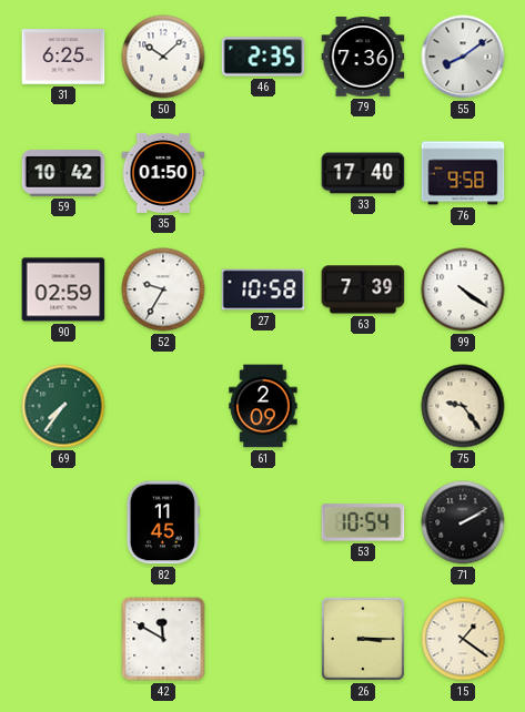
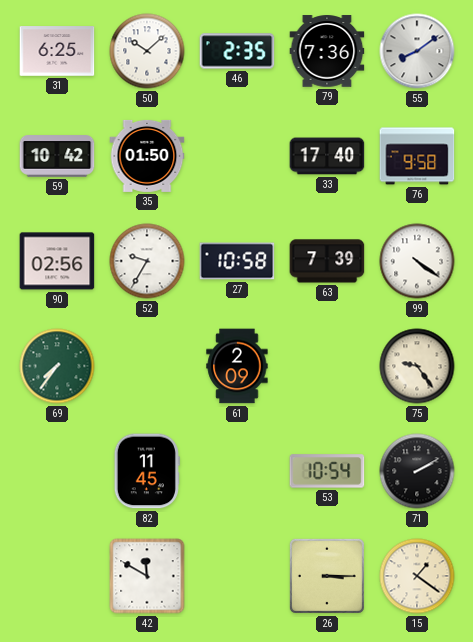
90: 02:59 -> 02:56 (57, 261)
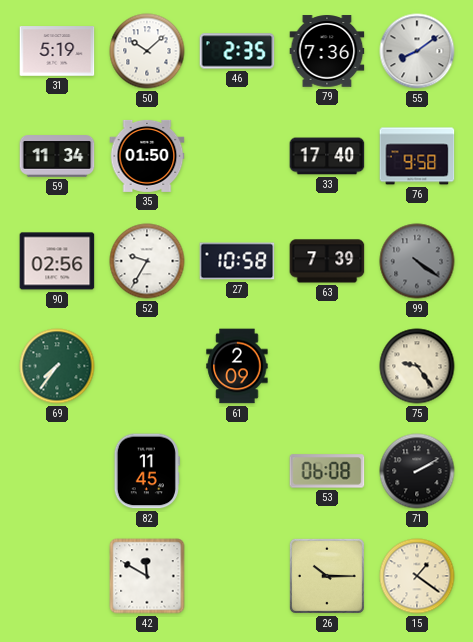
31: 6:25 -> 5:19 (57, 51)
59: 10:42 -> 11:34 (57, 156)
99 dial: white -> grey (417, 261)
53: 10:54 -> 06:08 (327, 471)
26: 3:15 -> 10:15 (327, 576)
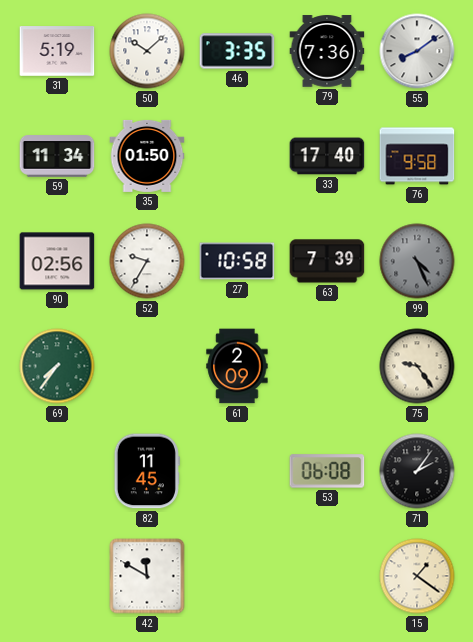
46: 2:35 -> 3:35 (237, 51)
99: 4:21 -> 4:26 (417, 261)
71: 2:10 -> 2:06 (417, 471)
26: 10:15 -> none (327, 576)
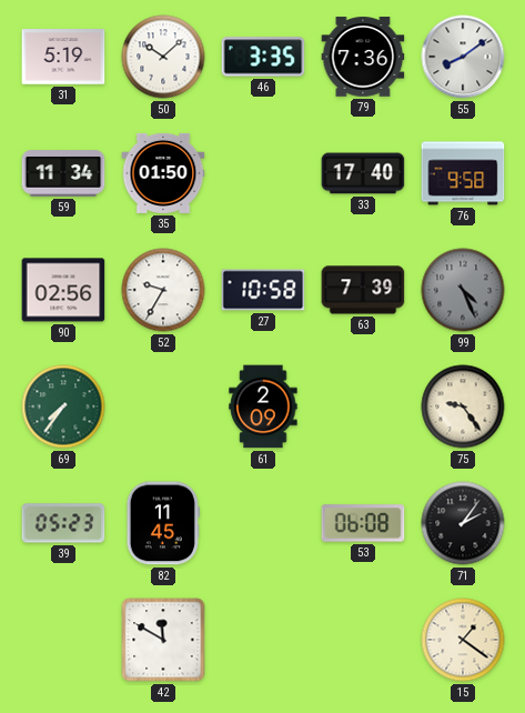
39: none -> 05:23 (63, 523)
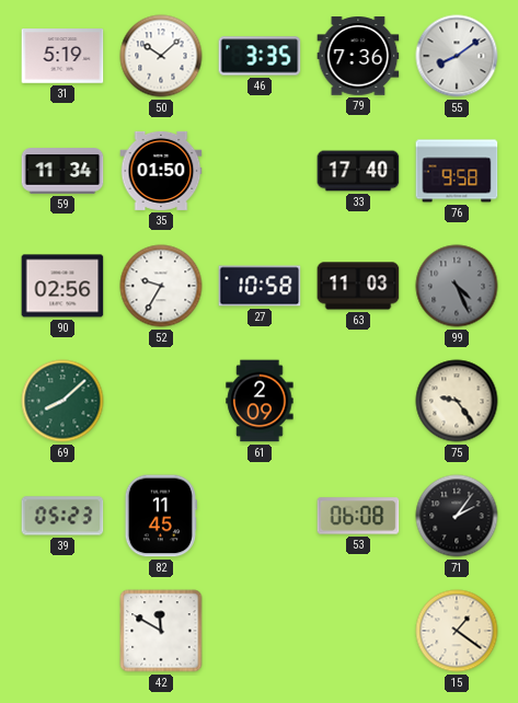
63: 7:39 -> 11:03 (358, 286)
69: 7:36 -> 8:08 (62, 401)
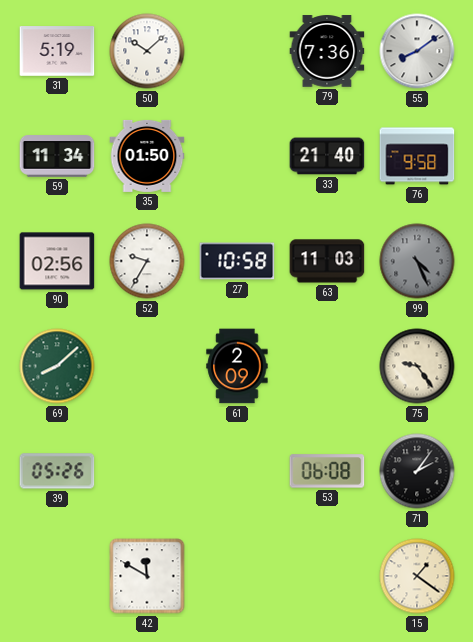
46: 3:35 -> none (260, 56)
33: 17:40 -> 21:40 (327, 156)
39: 05:23 -> 05:26 (57, 471)
82: 11:45 -> none (161, 516)
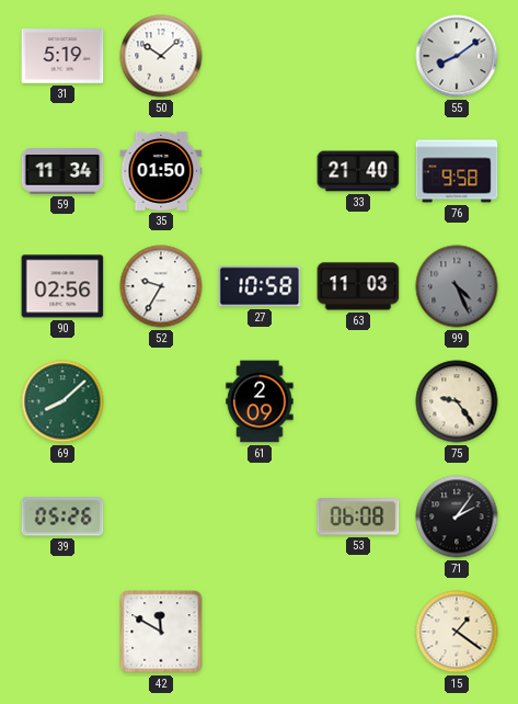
79: 7:36 -> none (327, 51)
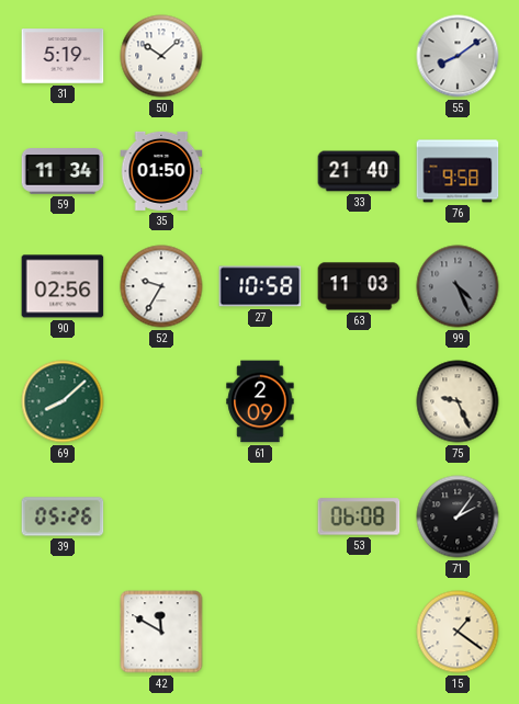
75: 9:24 -> 9:26 (458, 401)
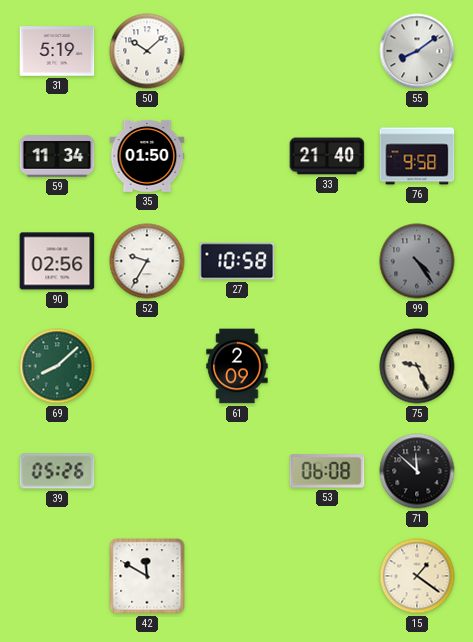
63: 11:03 -> none (359, 286)
99: 4:26 -> 4:24 (417, 261)
71: 2:06 -> 11:52 (417, 471)
